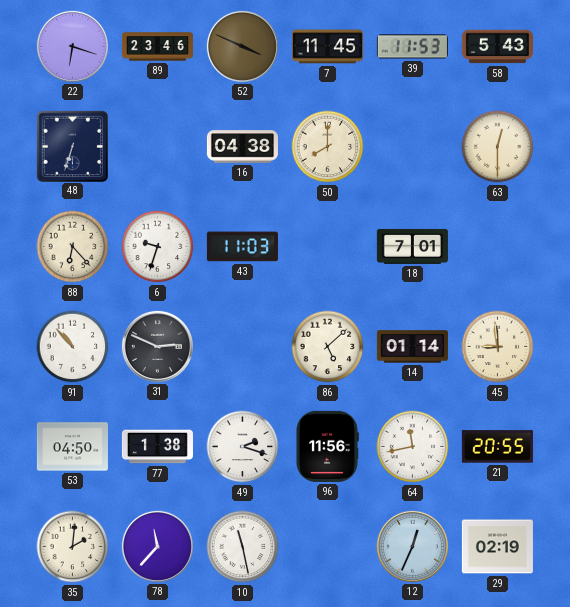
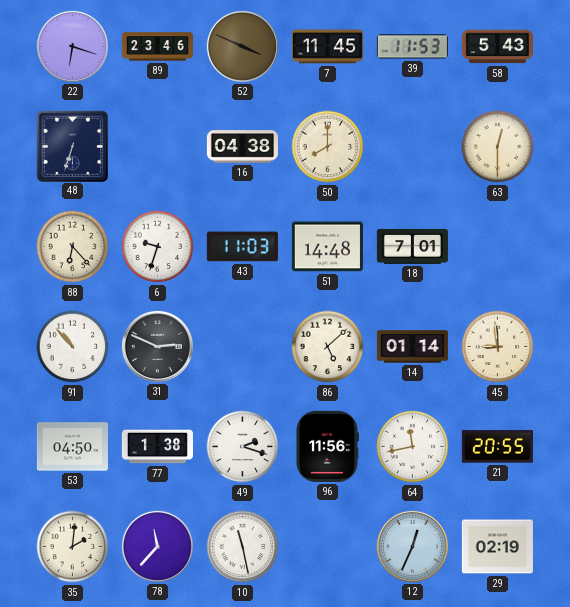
51: none -> 14:48 (327, 247)
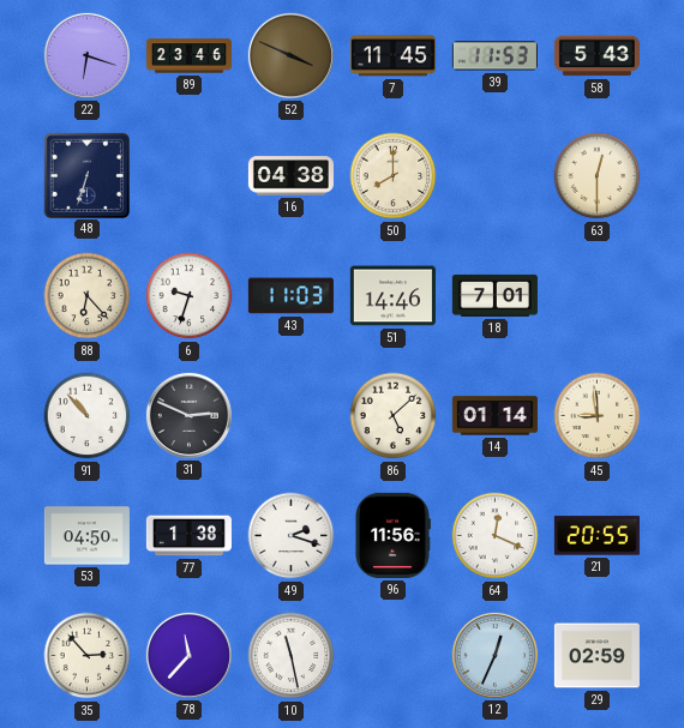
51: 14:48 -> 14:46 (392, 296)
64: 11:43 -> 12:19 (496, 536)
35: 2:01 -> 2:53 (88, 656)
29: 02:19 -> 02:59 (596, 656)
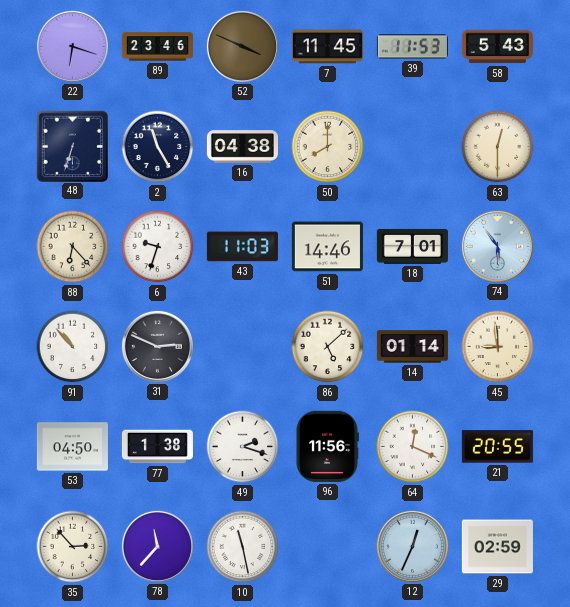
2: none -> 11:25 (158, 147)
74: none -> 5:54 (497, 246)
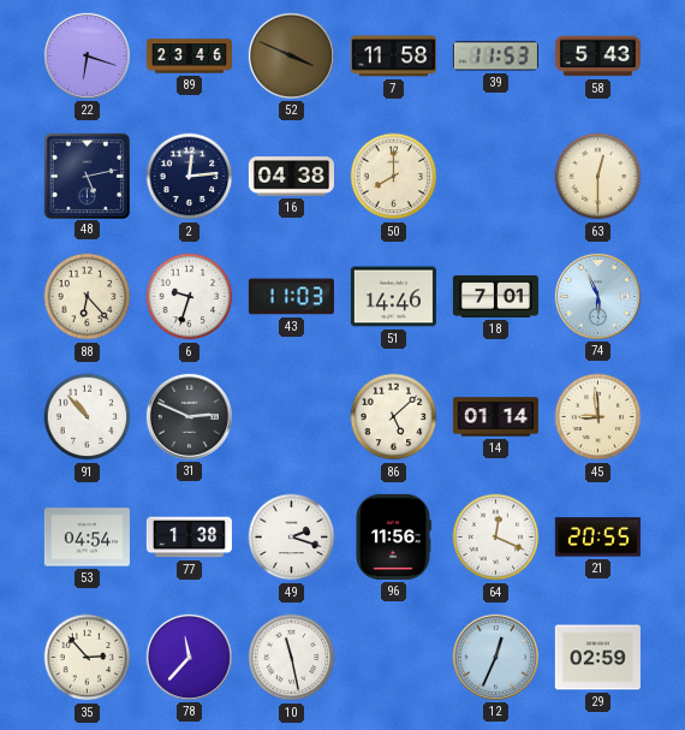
7: 11:45 -> 11:58 (393, 57)
48: 6:33 -> 5:13 (87, 176)
2: 11:25 -> 12:14 (190, 177)
74: 5:54 -> 5:56 (597, 296)
53: 04:50 -> 04:54 (87, 538)
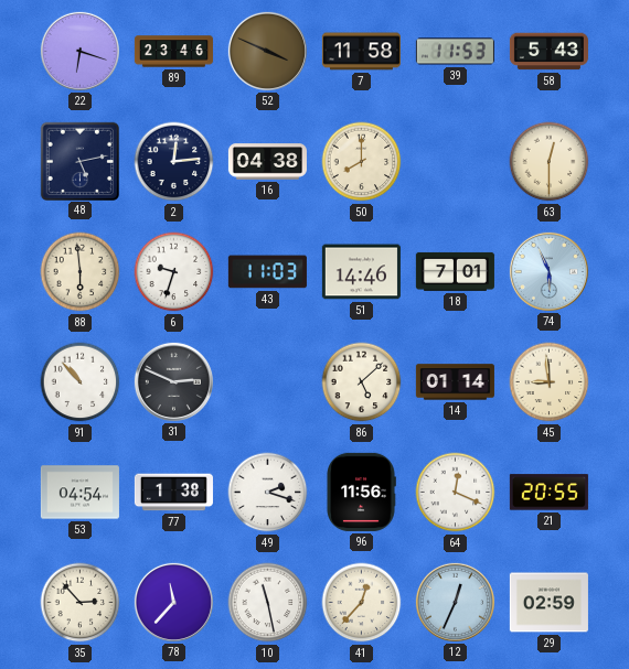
88: 6:23 -> 5:59 (81, 272)
41: none -> 12:37 (362, 603)
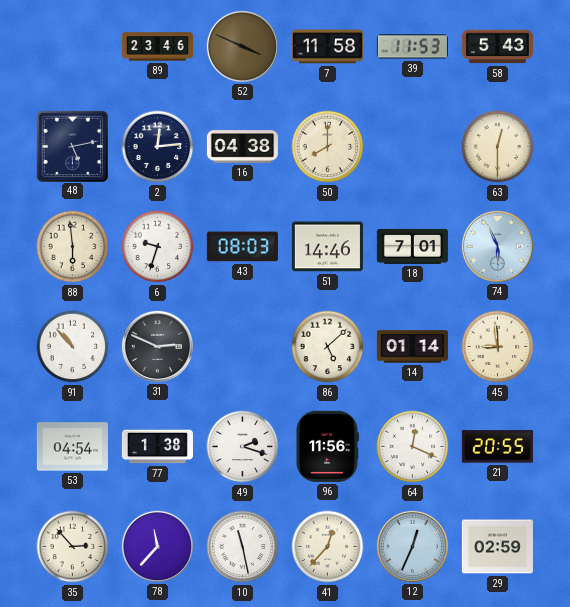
22: 6:18 -> none (79, 51)
43: 11:03 -> 08:03 (242, 247)
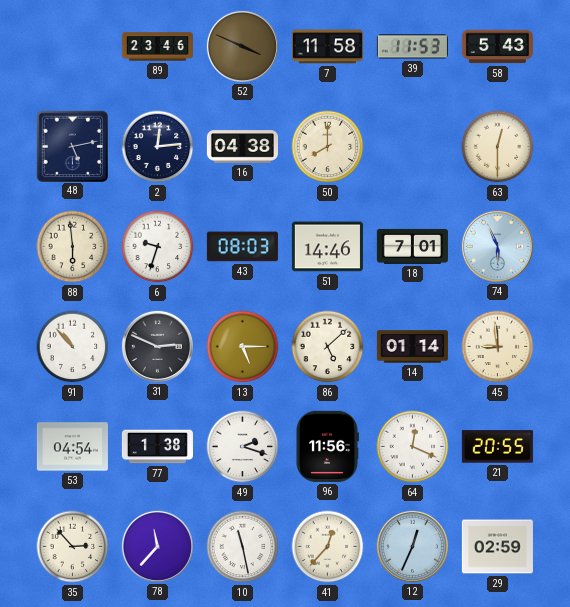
13: none -> 5:15 (243, 347)
